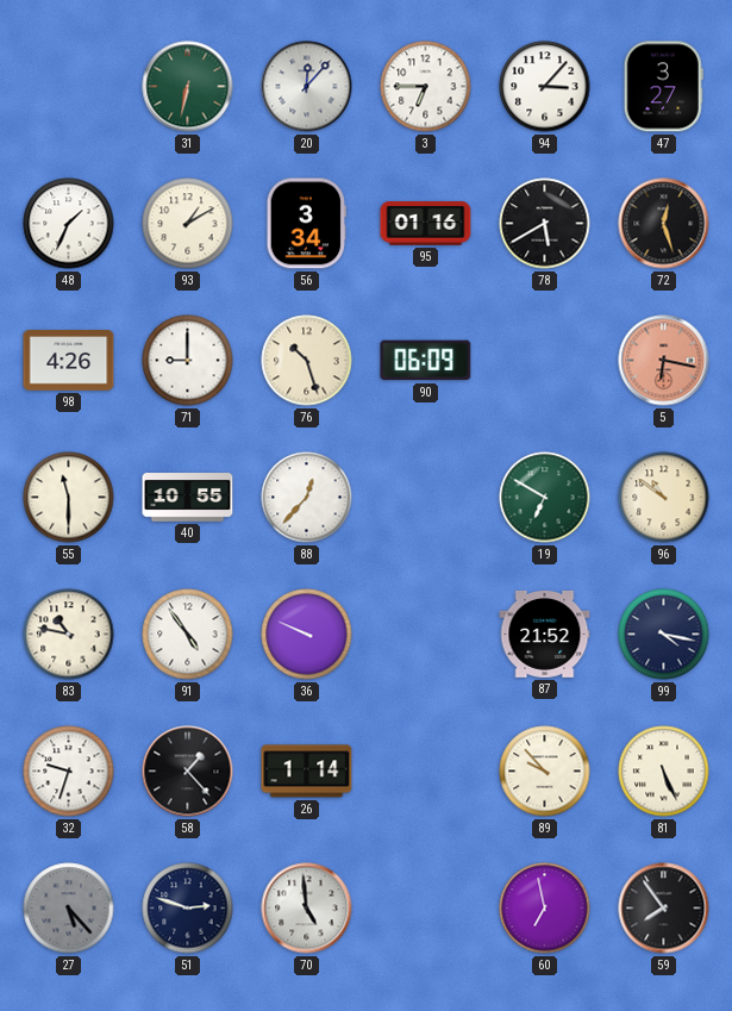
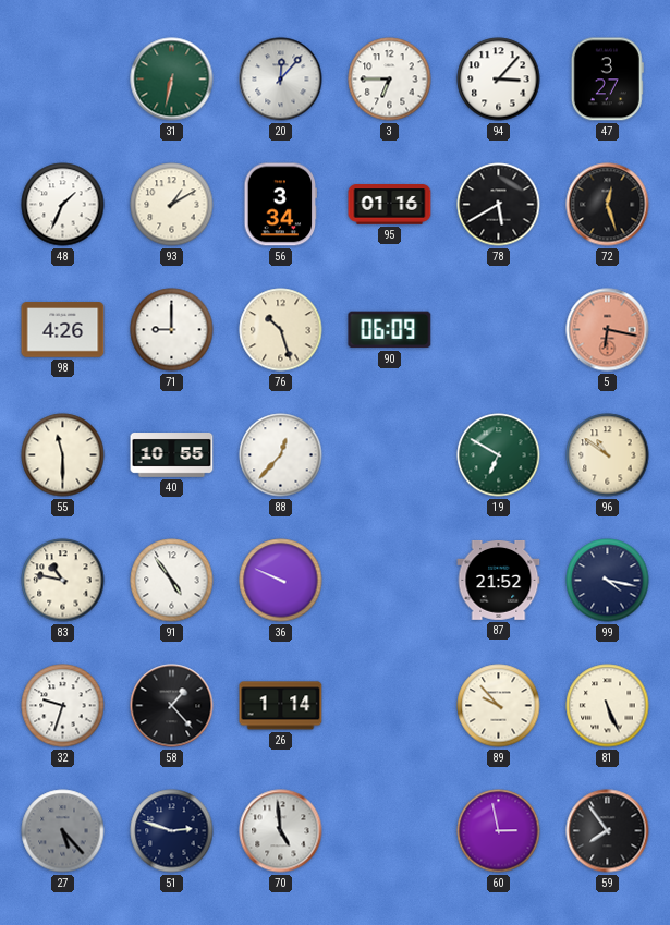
60: 6:58 -> 2:58 (499, 831)
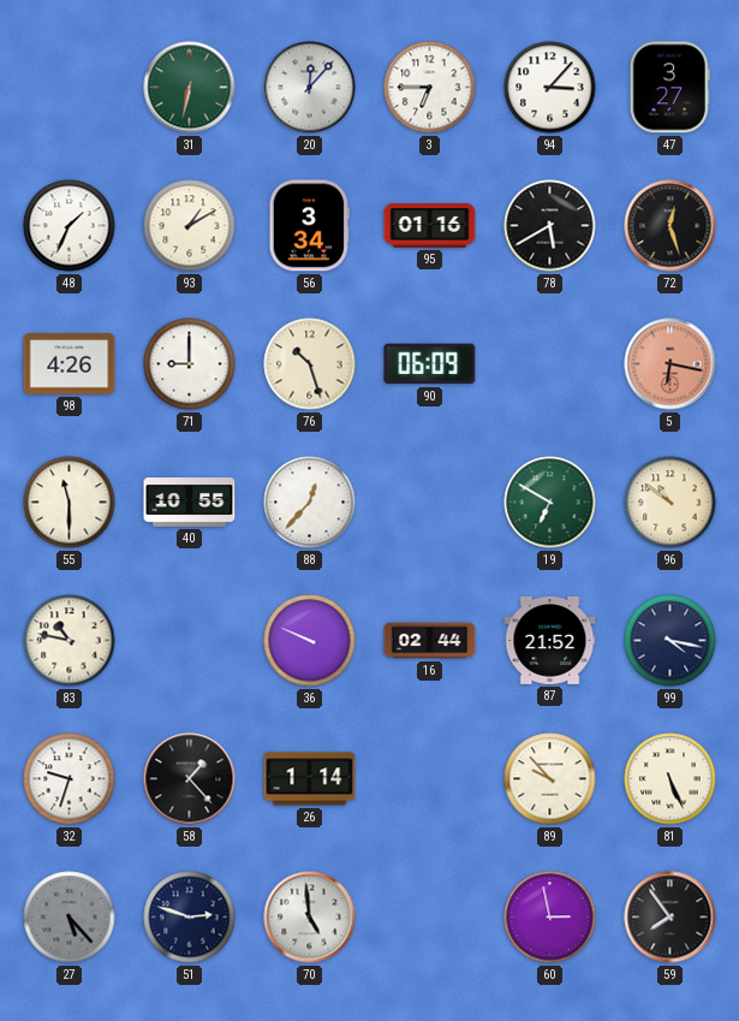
91: 4:54 -> none (172, 581)
16: none -> 02:44 (430, 641)
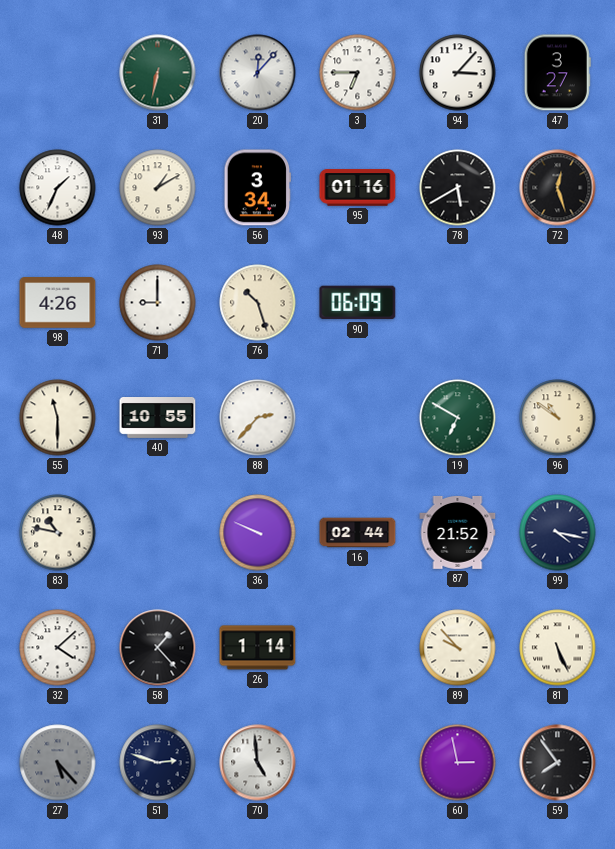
5: 6:17 -> none (671, 364)
88: 12:37 -> 2:37 (258, 418)
32: 9:33 -> 4:08 (58, 648)
